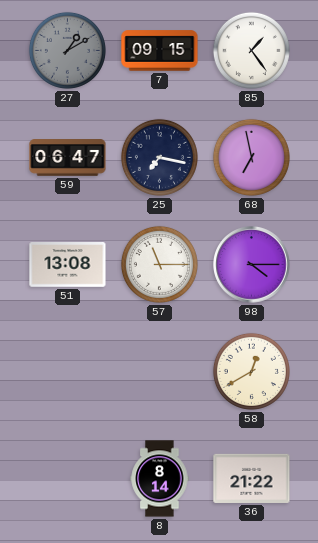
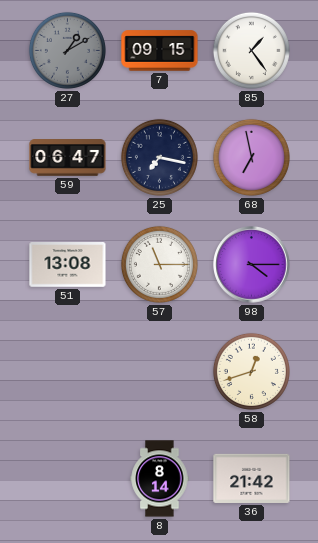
58: 12:40 -> 12:42 (251, 371)
36: 21:22 -> 21:42 (252, 478)
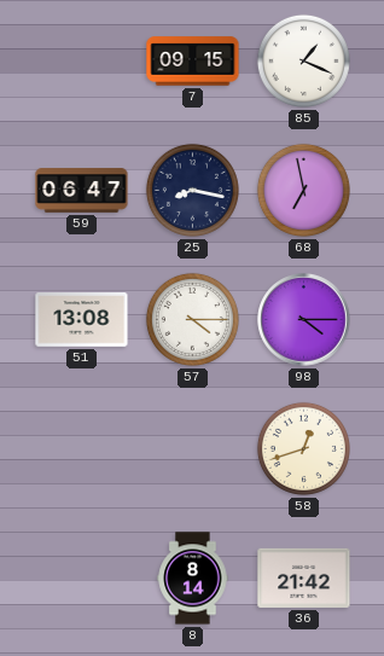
27: 1:10 -> none (67, 50)
85: 1:24 -> 1:19 (303, 60)
25: 7:17 -> 8:17 (192, 190)
57: 11:15 -> 4:15 (192, 319)
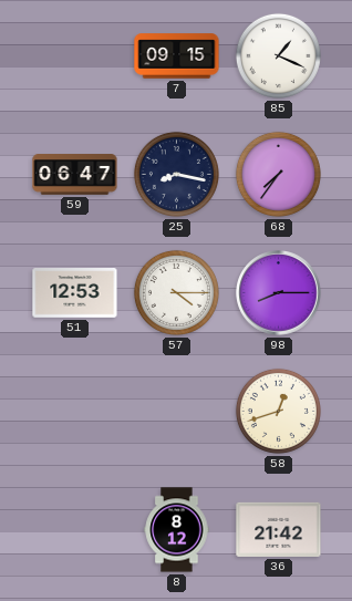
68: 6:58 -> 7:36 (278, 174)
51: 13:08 -> 12:53 (75, 293)
98: 4:15 -> 8:15 (279, 293)
8: 8:14 -> 8:12 (177, 530)
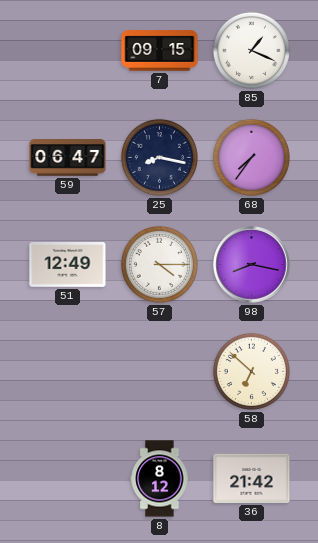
51: 12:53 -> 12:49 (68, 265)
98: 8:15 -> 8:17 (252, 265)
58: 12:42 -> 6:52 (251, 371)
